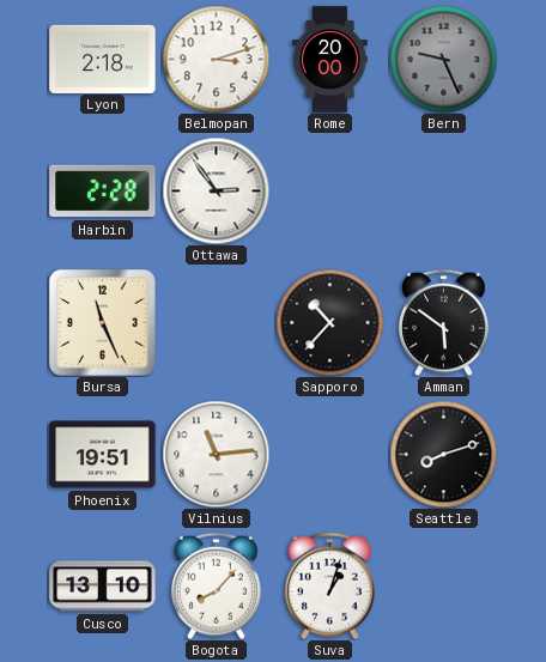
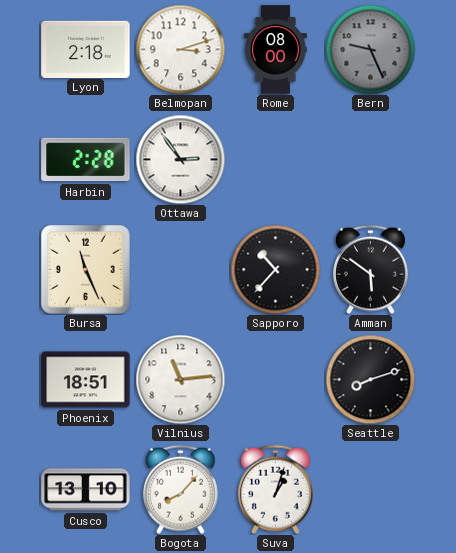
Rome: 20:00 -> 08:00 (276, 50)
Phoenix: 19:51 -> 18:51 (86, 380)
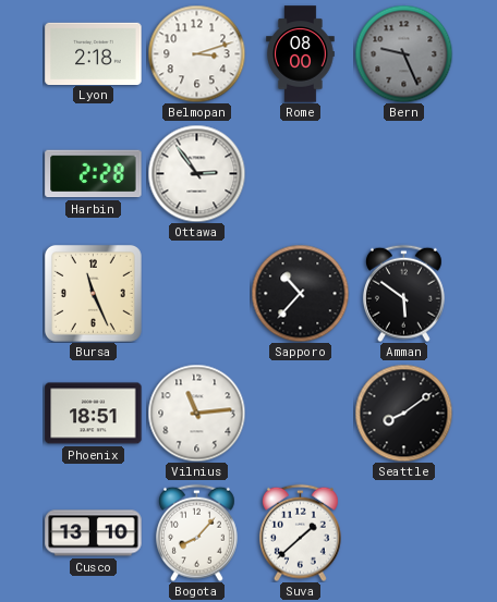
Seattle: 8:12 -> 8:09 (403, 413)
Suva: 1:03 -> 1:38 (300, 532)
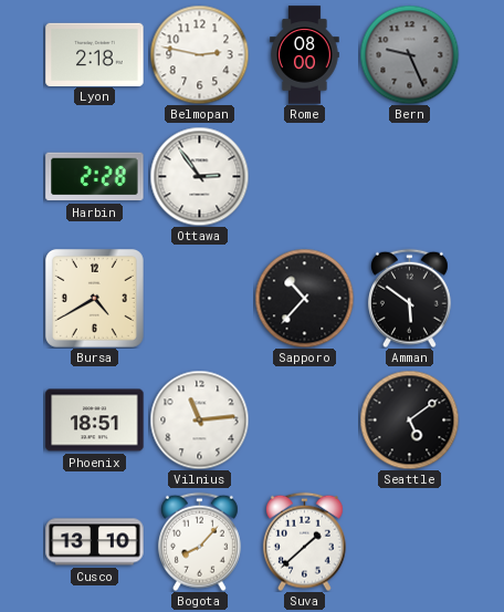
Belmopan: 3:12 -> 2:47 (199, 54)
Bursa: 11:26 -> 4:40 (94, 298)
Seattle: 8:09 -> 5:09 (409, 419)
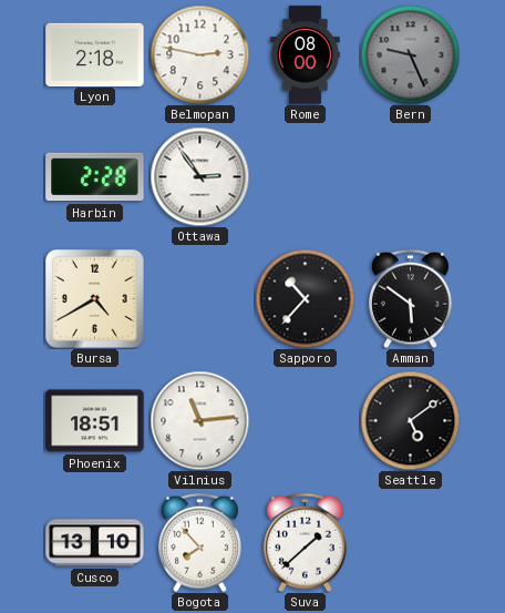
Bogota: 8:07 -> 7:53 (199, 542)
